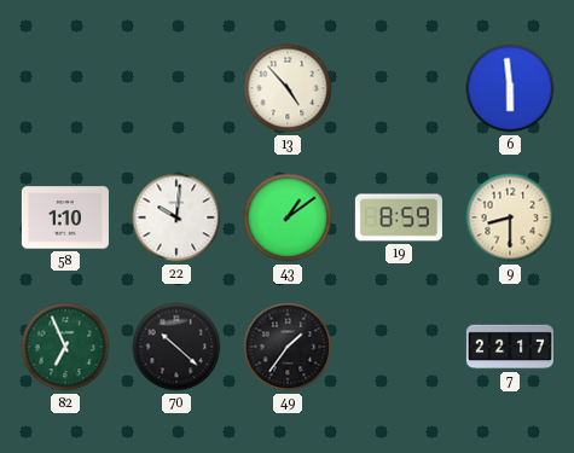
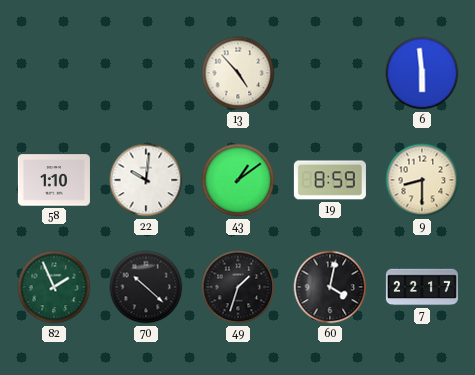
82: 6:56 -> 1:56 (54, 287)
49: 1:36 -> 1:33 (238, 287)
60: none -> 4:02 (330, 287)
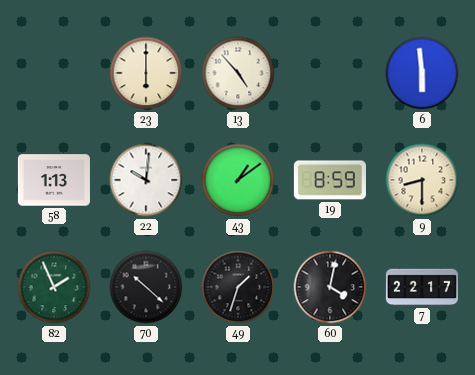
23: none -> 6:00 (146, 73)
58: 1:10 -> 1:13 (54, 180)
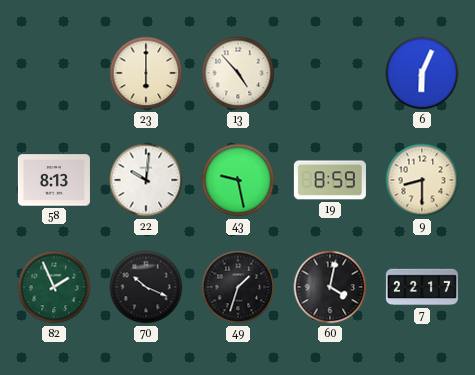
6: 5:59 -> 6:04 (422, 73)
58: 1:13 -> 8:13 (54, 180)
43: 1:09 -> 9:28 (238, 180)
70: 10:22 -> 10:19 (146, 287)
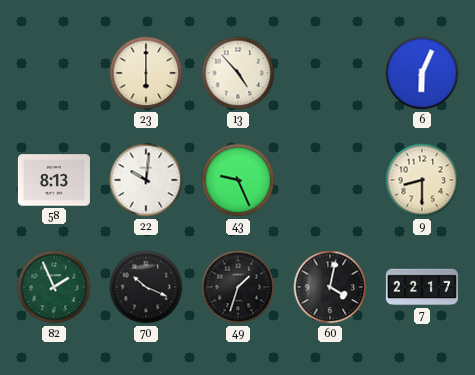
43: 9:28 -> 9:26 (238, 180)
19: 8:59 -> none (330, 180)
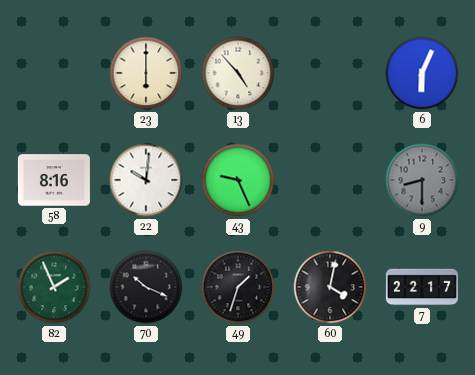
58: 8:13 -> 8:16 (54, 180)
9 dial: cream -> grey (422, 180)
